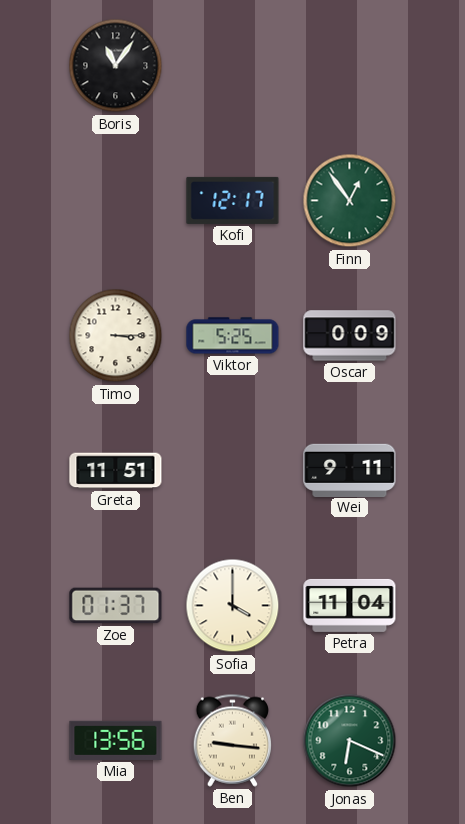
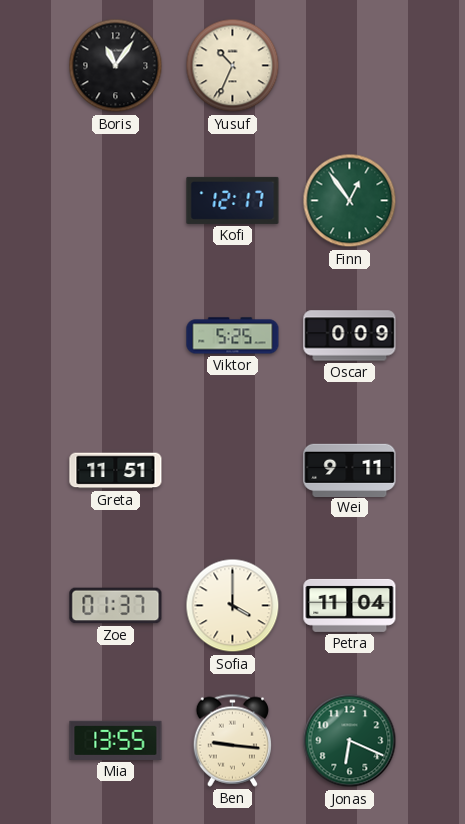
Yusuf: none -> 10:34 (233, 66)
Timo: 3:15 -> none (116, 336)
Mia: 13:56 -> 13:55 (116, 740)
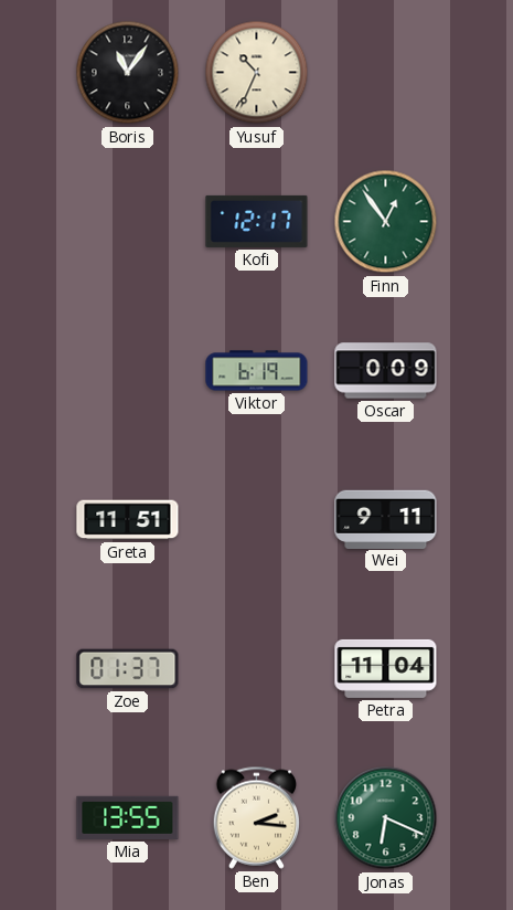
Viktor: 5:25 -> 6:19 (257, 371)
Sofia: 4:00 -> none (233, 606)
Ben: 9:16 -> 2:16 (256, 817)
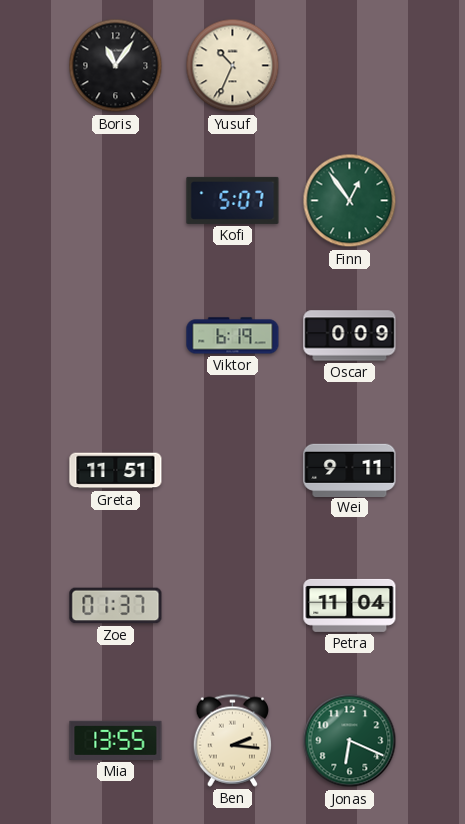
Kofi: 12:17 -> 5:07 (233, 200)
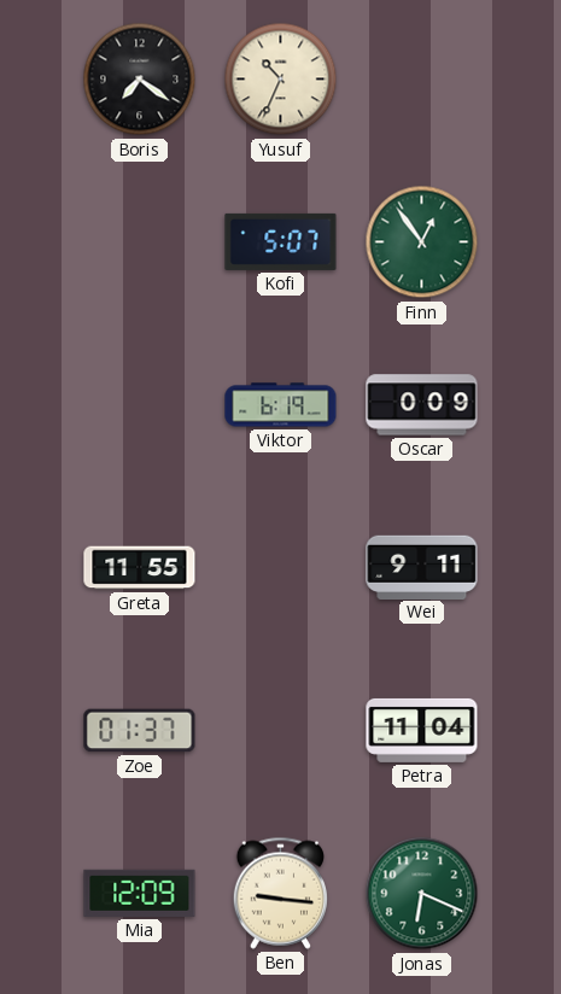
Boris: 11:06 -> 7:21 (140, 80)
Greta: 11:51 -> 11:55 (140, 568)
Mia: 13:55 -> 12:09 (140, 893)
Ben: 2:16 -> 9:16 (280, 893)
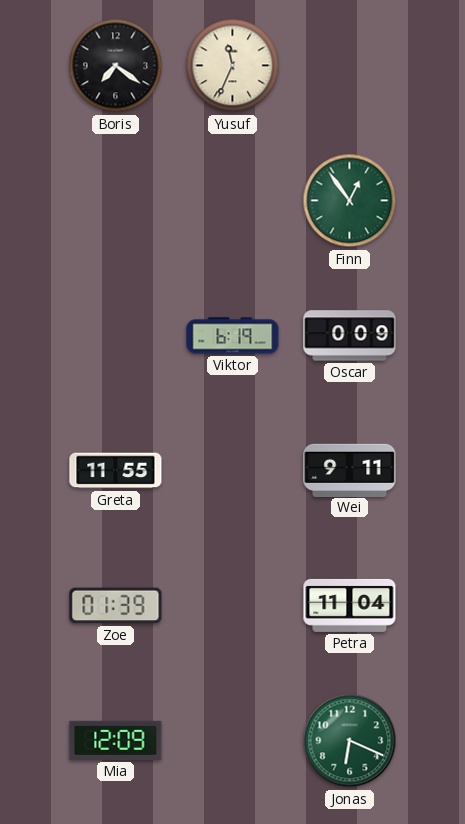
Yusuf: 10:34 -> 11:34 (233, 66)
Kofi: 5:07 -> none (281, 241)
Zoe: 01:37 -> 01:39 (116, 606)
Ben: 9:16 -> none (280, 893)
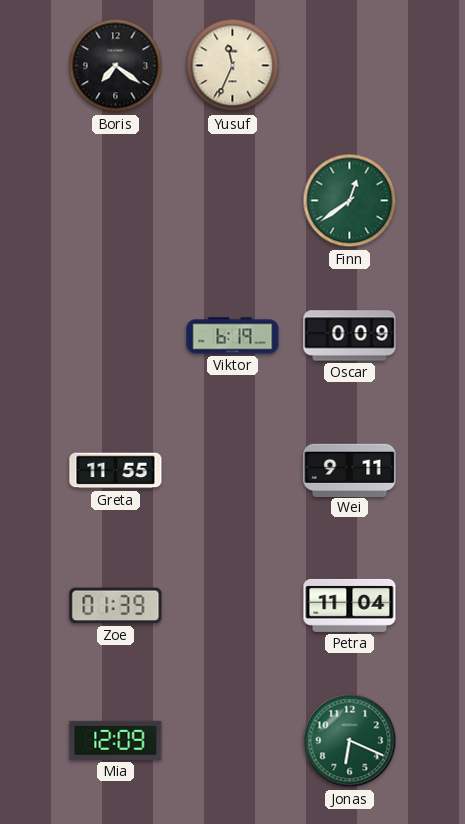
Finn: 12:54 -> 12:39 (350, 201)
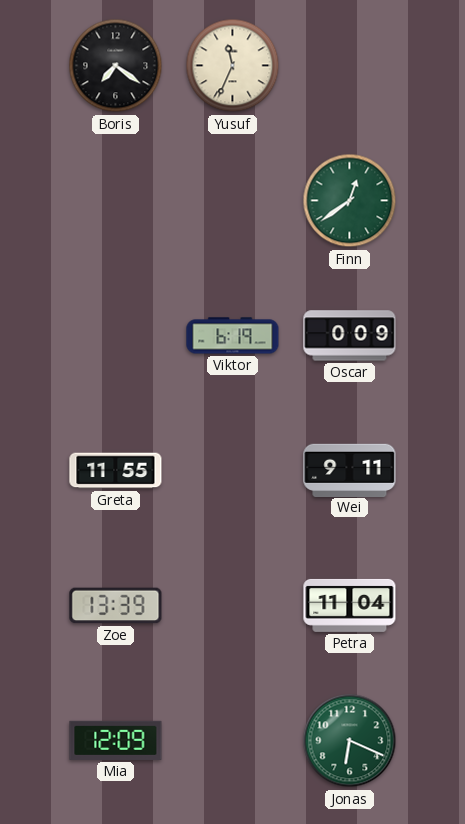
Zoe: 01:39 -> 13:39 (116, 606)
